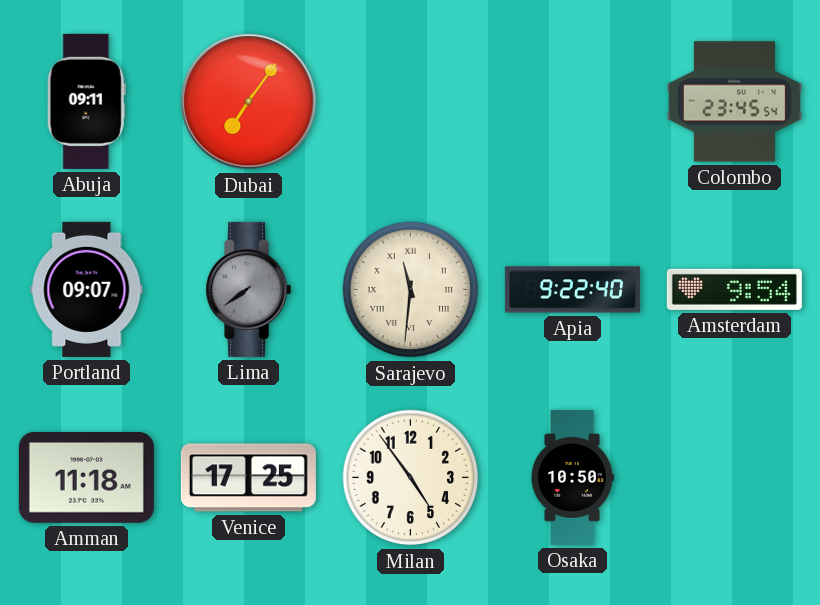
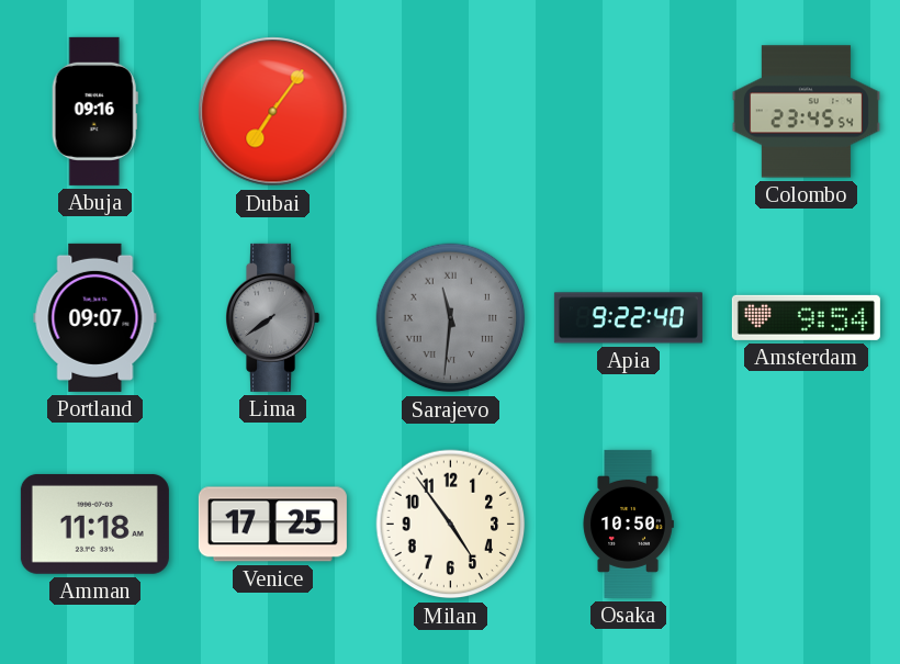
Abuja: 09:11 -> 09:16 (94, 111)
Sarajevo dial: cream -> grey (451, 318)
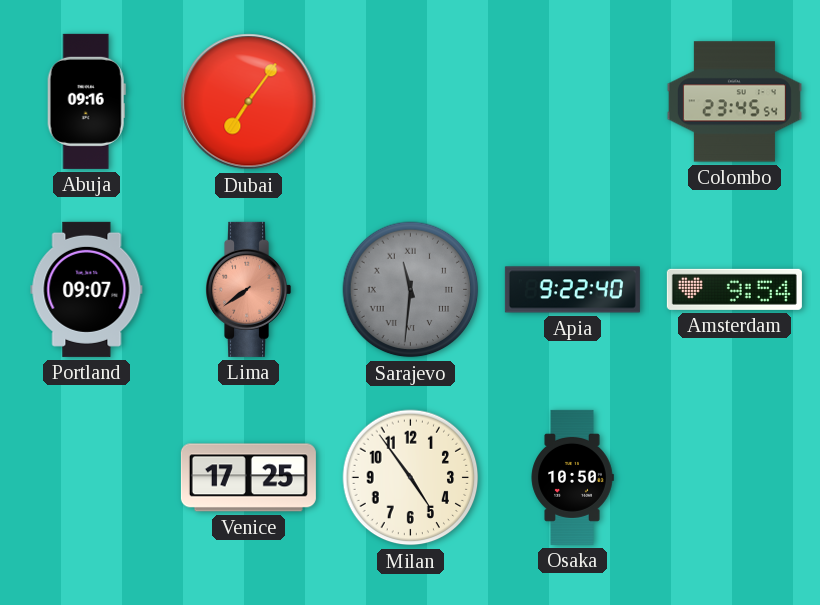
Lima dial: grey -> salmon (249, 289)
Amman: 11:18 -> none (94, 524)
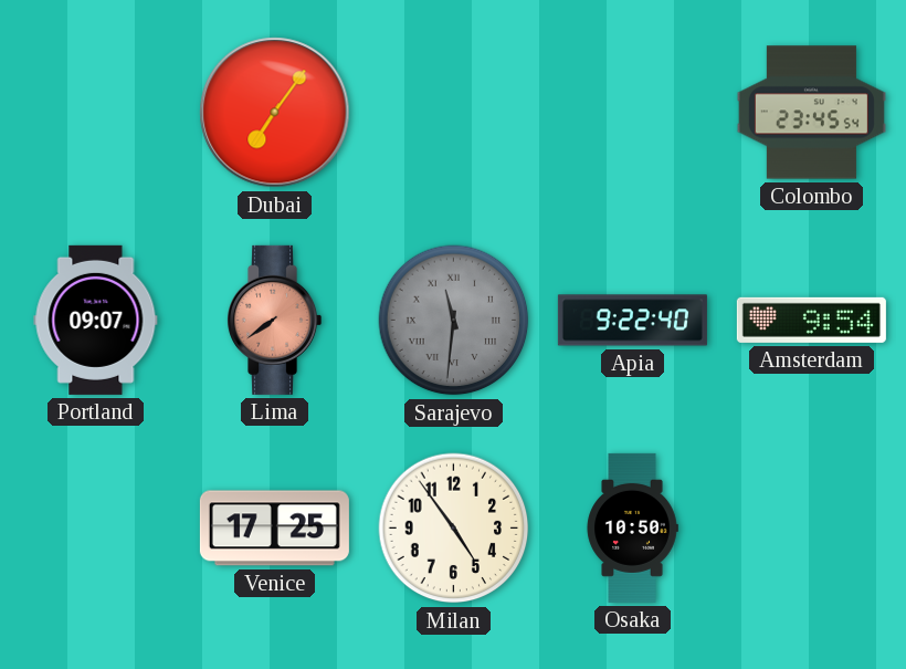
Abuja: 09:16 -> none (86, 101)
